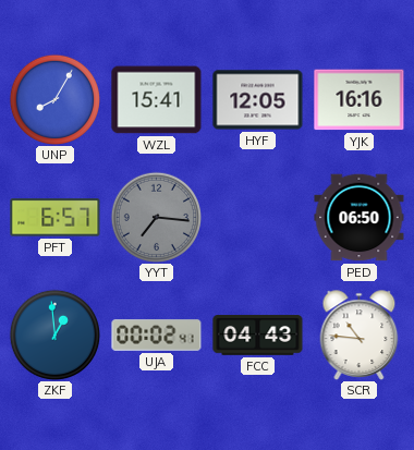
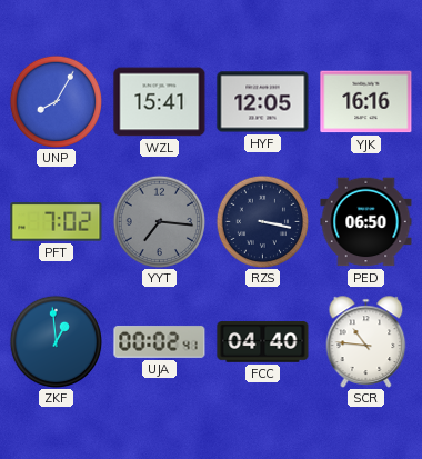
PFT: 6:57 -> 7:02 (57, 222)
RZS: none -> 3:17 (262, 221)
FCC: 04:43 -> 04:40 (263, 342)
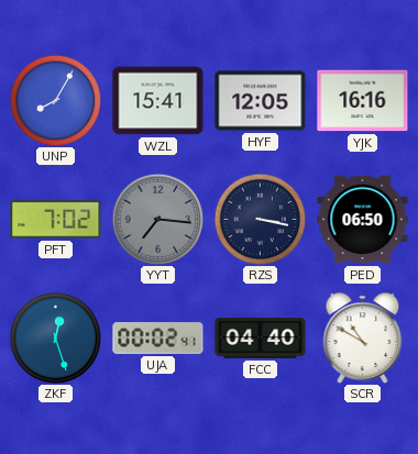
ZKF: 12:59 -> 12:27 (55, 337)
SCR: 10:46 -> 10:50 (363, 339)
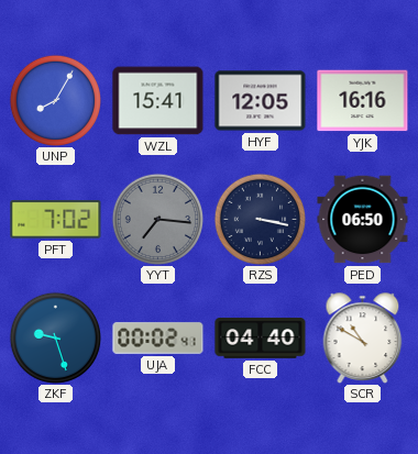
ZKF: 12:27 -> 9:27 (55, 337)
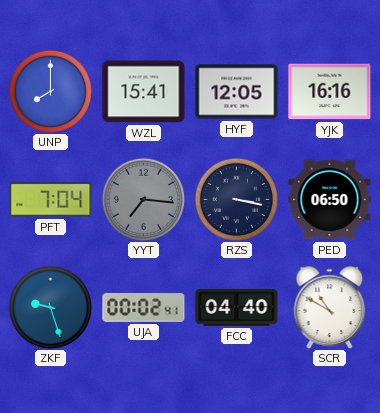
UNP: 8:05 -> 8:00 (50, 91)
PFT: 7:02 -> 7:04 (51, 200)
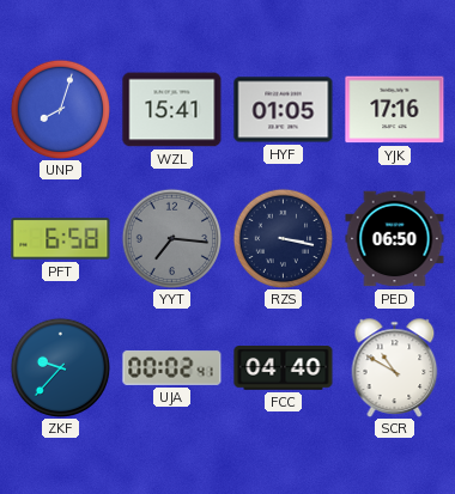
UNP: 8:00 -> 8:03 (60, 109)
HYF: 12:05 -> 01:05 (284, 110)
YJK: 16:16 -> 17:16 (395, 110)
PFT: 7:04 -> 6:58 (61, 239)
ZKF: 9:27 -> 9:37 (60, 367)
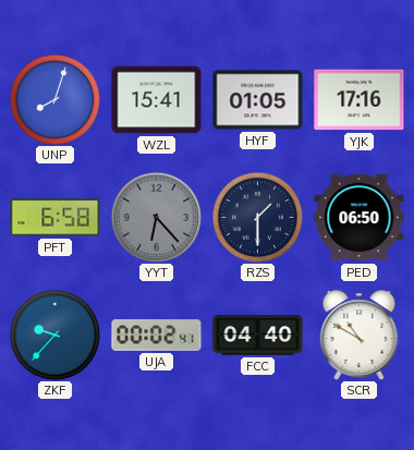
YYT: 7:16 -> 6:23 (156, 217)
RZS: 3:17 -> 1:30 (257, 217)
